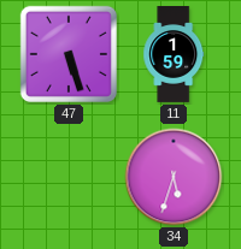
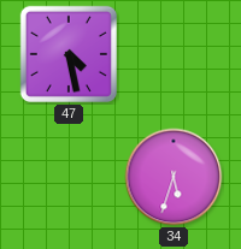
47: 5:27 -> 4:28 (69, 54)
11: 1:59 -> none (174, 55)
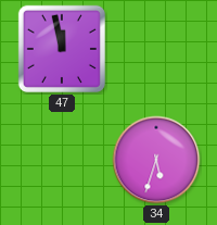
47: 4:28 -> 11:58 (62, 49)
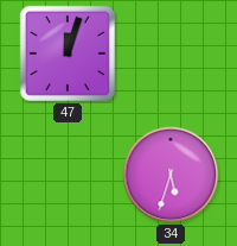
47: 11:58 -> 12:03 (68, 53)
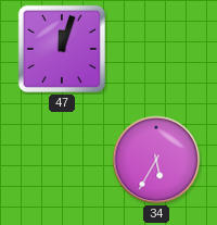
34: 5:33 -> 5:35 (156, 160)
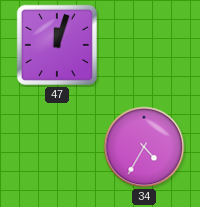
34: 5:35 -> 4:35 (144, 147)
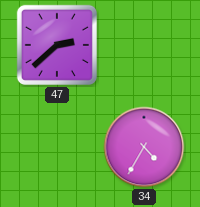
47: 12:03 -> 2:38 (57, 45)
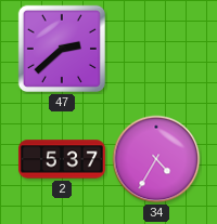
2: none -> 5:37 (62, 159)
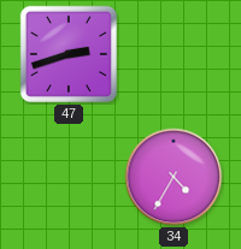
47: 2:38 -> 2:42 (69, 54)
2: 5:37 -> none (62, 159)
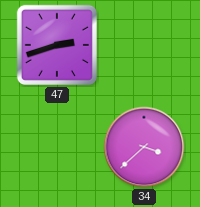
34: 4:35 -> 3:38 (144, 147)
